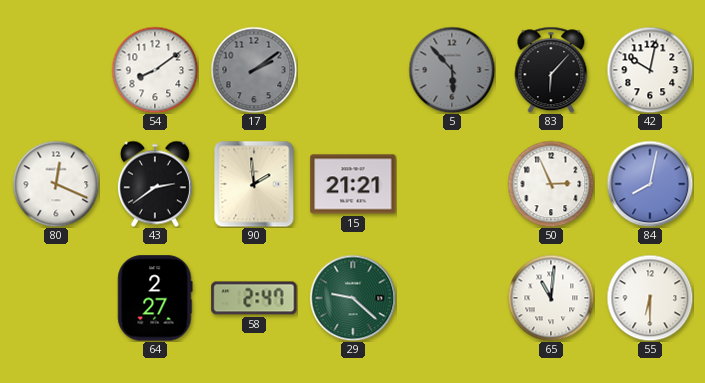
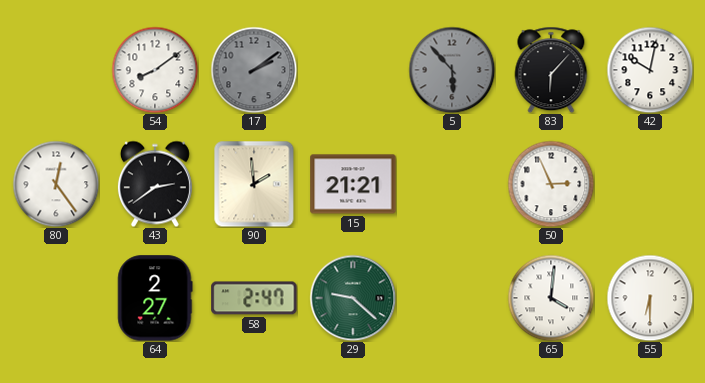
80: 12:19 -> 12:24 (56, 184)
84: 8:02 -> none (650, 184)
65: 11:01 -> 4:01 (551, 298)
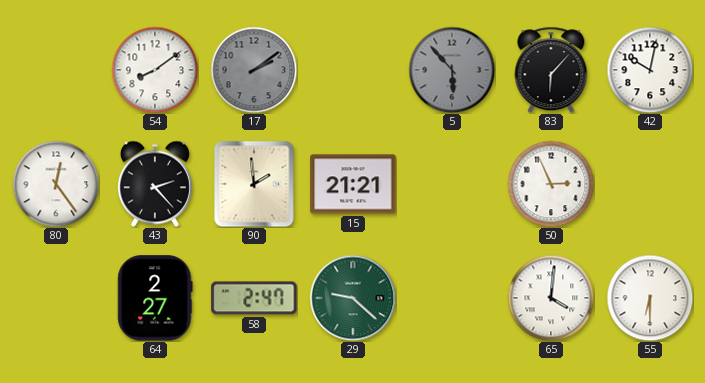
43: 2:39 -> 2:23 (155, 184)
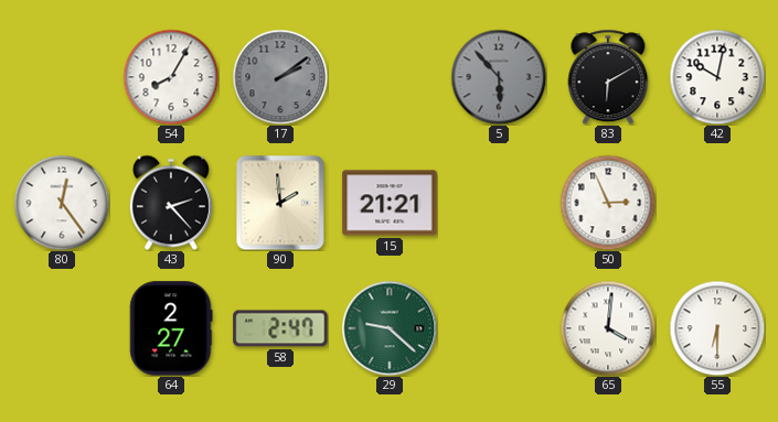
54: 8:09 -> 8:05 (171, 77)
83: 6:07 -> 6:10 (608, 77)
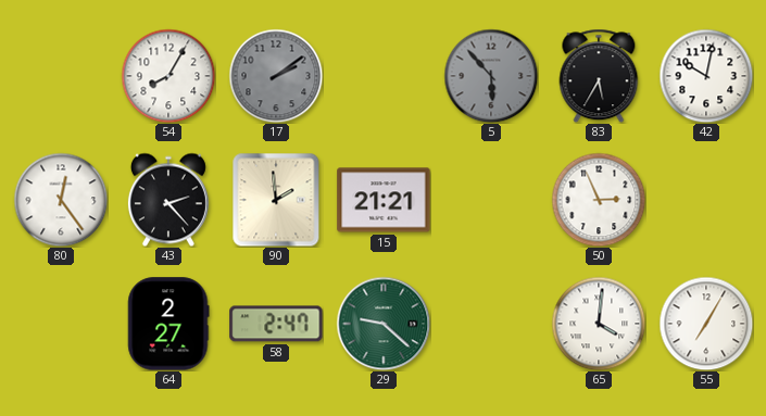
83: 6:10 -> 5:35 (599, 76)
55: 6:30 -> 7:05 (706, 324)
